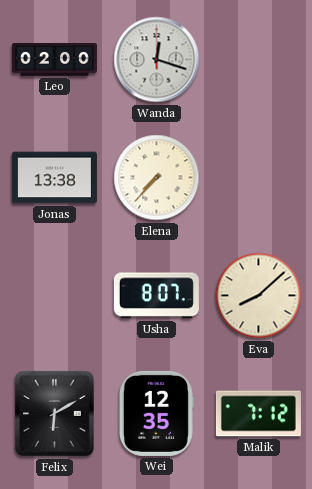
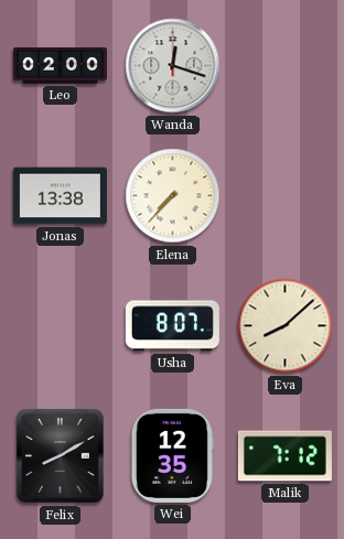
Felix: 6:10 -> 8:10 (61, 456)
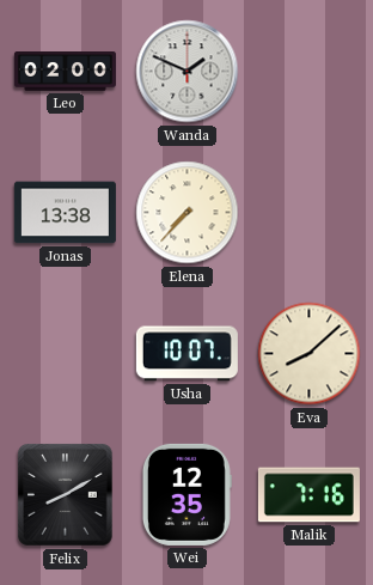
Wanda: 12:18 -> 1:49 (188, 72)
Usha: 8:07 -> 10:07 (186, 354)
Malik: 7:12 -> 7:16 (308, 495)
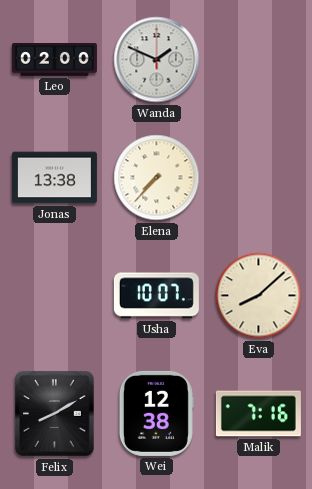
Wei: 12:35 -> 12:38 (156, 413)
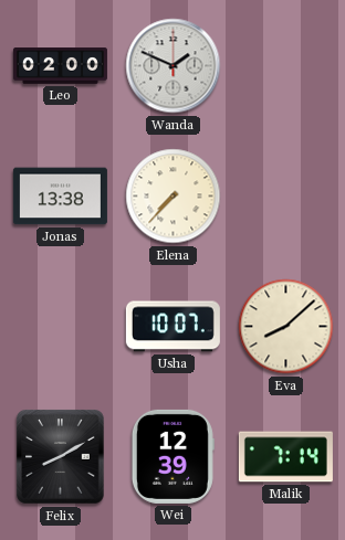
Wei: 12:38 -> 12:39 (172, 456)
Malik: 7:16 -> 7:14 (285, 457)
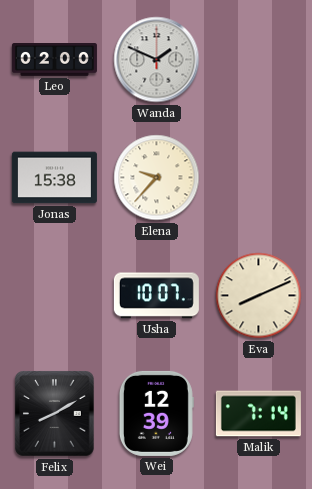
Jonas: 13:38 -> 15:38 (54, 178)
Elena: 7:37 -> 9:37 (157, 178)
Eva: 8:08 -> 8:11 (259, 296)
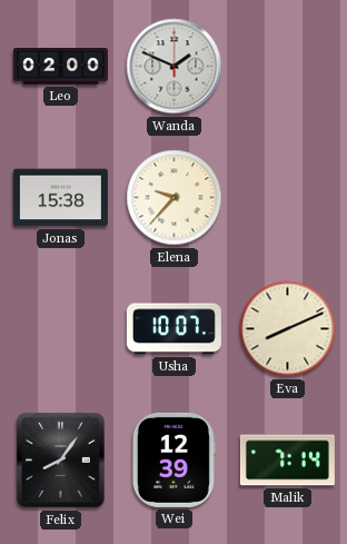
Felix: 8:10 -> 8:06 (61, 461)
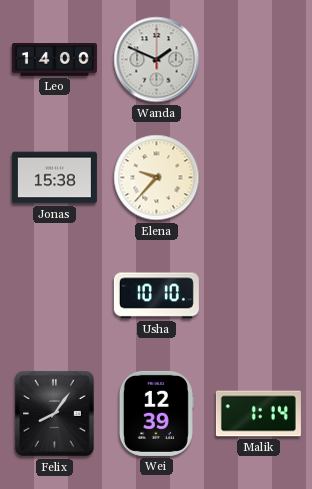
Leo: 02:00 -> 14:00 (54, 60)
Usha: 10:07 -> 10:10 (156, 296)
Eva: 8:11 -> none (288, 329)
Malik: 7:14 -> 1:14 (258, 414)
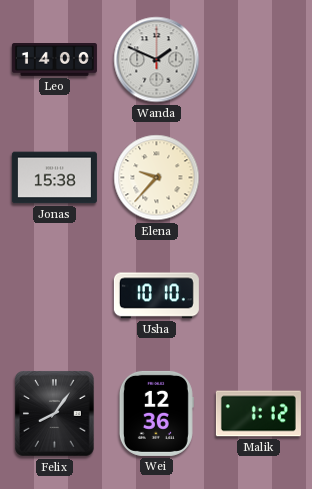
Wei: 12:39 -> 12:36 (156, 413)
Malik: 1:14 -> 1:12 (258, 414)
